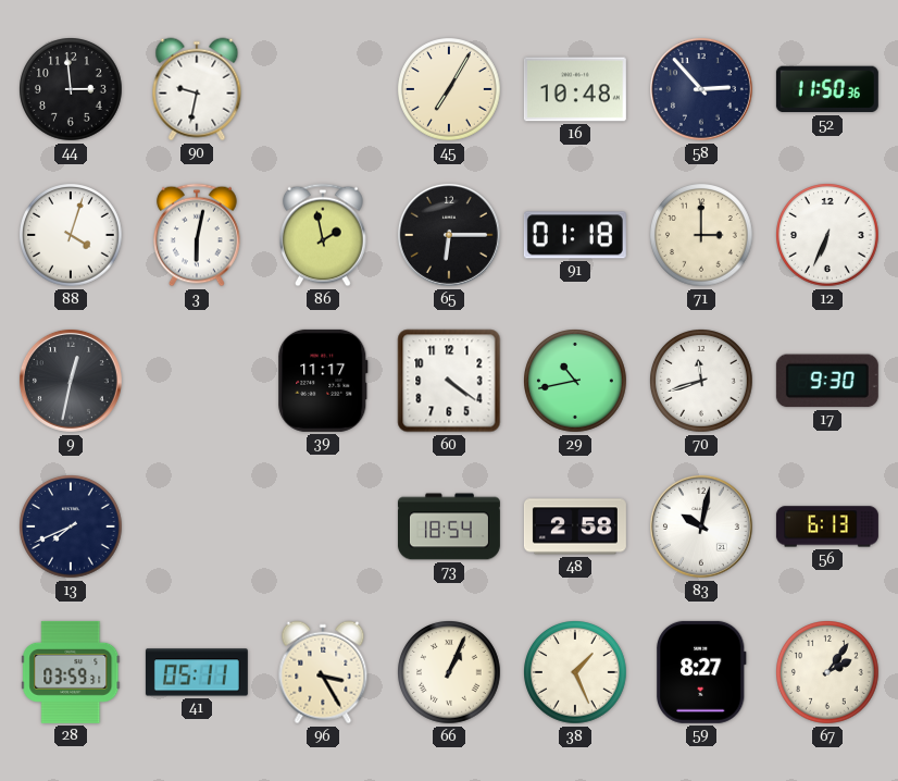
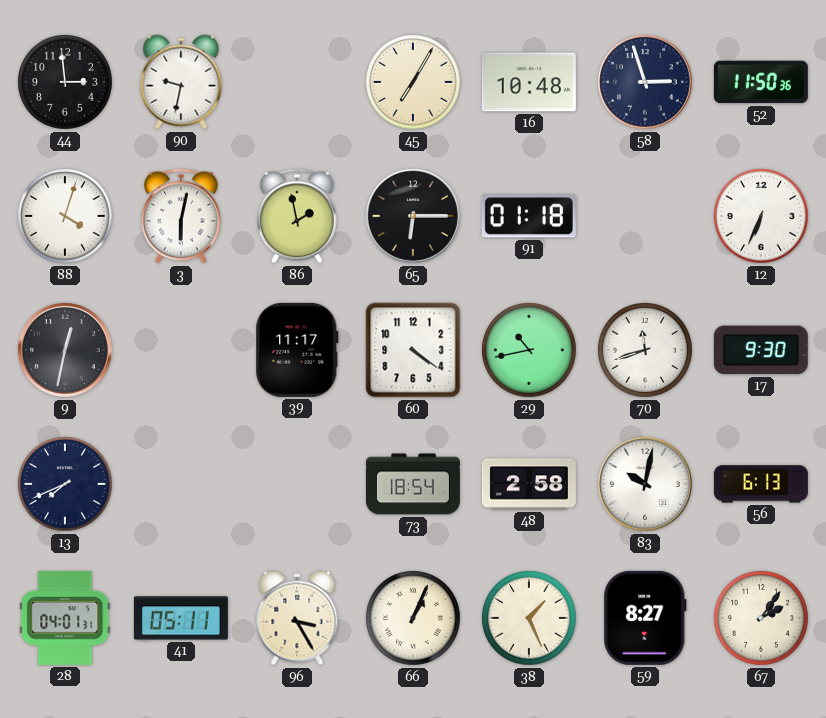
58: 2:53 -> 2:57 (645, 82)
71: 3:00 -> none (702, 236)
28: 03:59 -> 04:01 (65, 618)
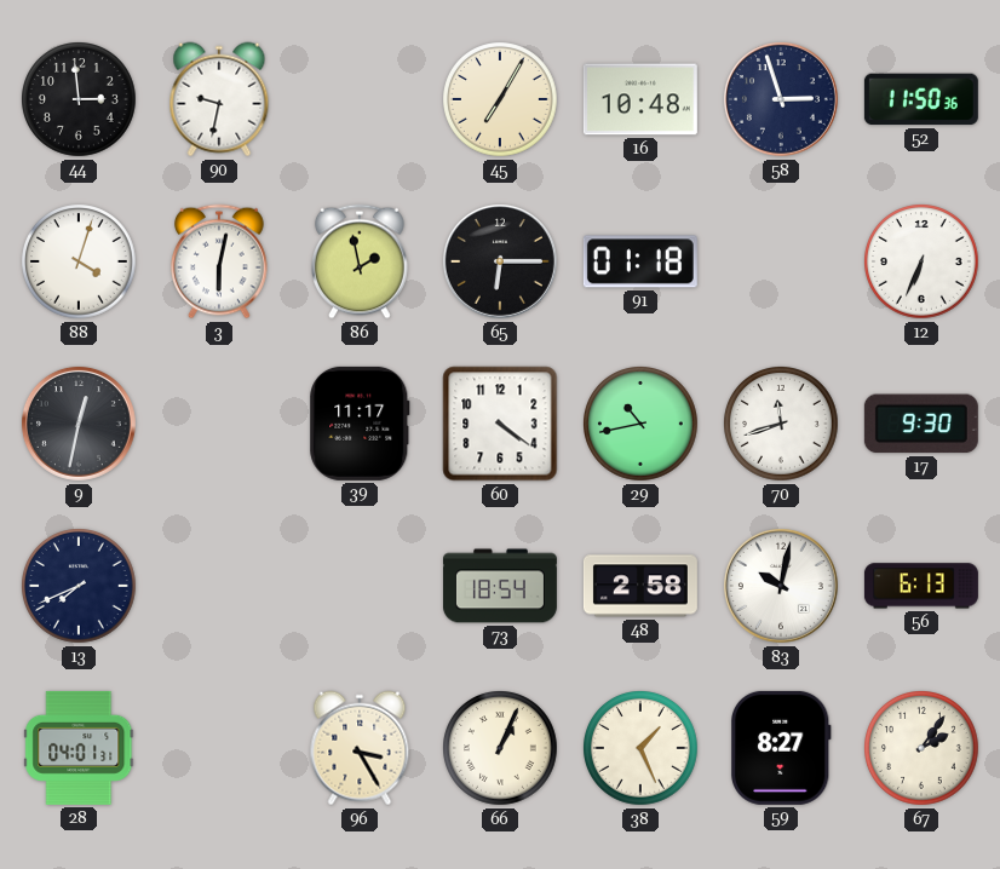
41: 05:11 -> none (181, 618)
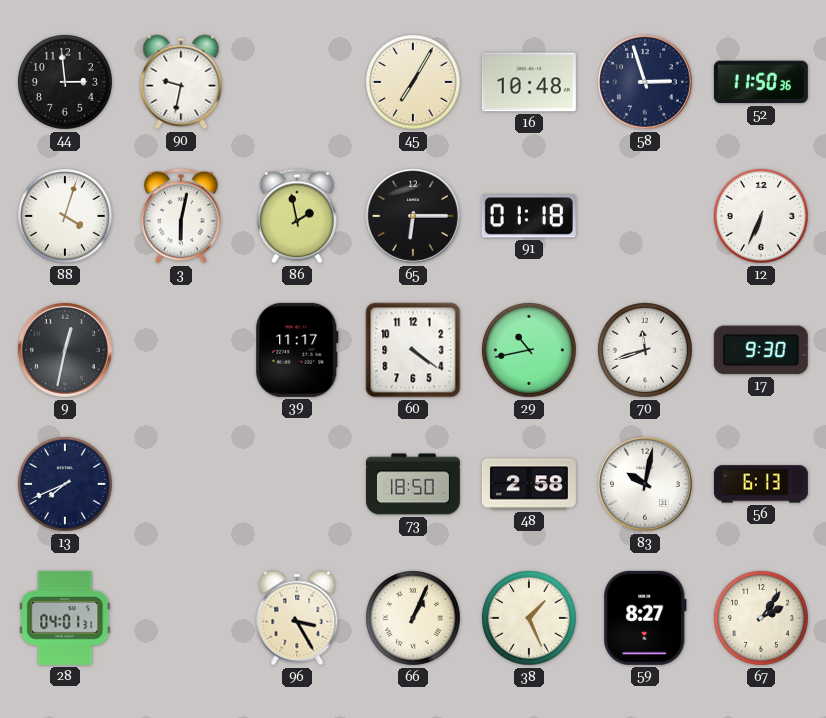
73: 18:54 -> 18:50 (413, 484)
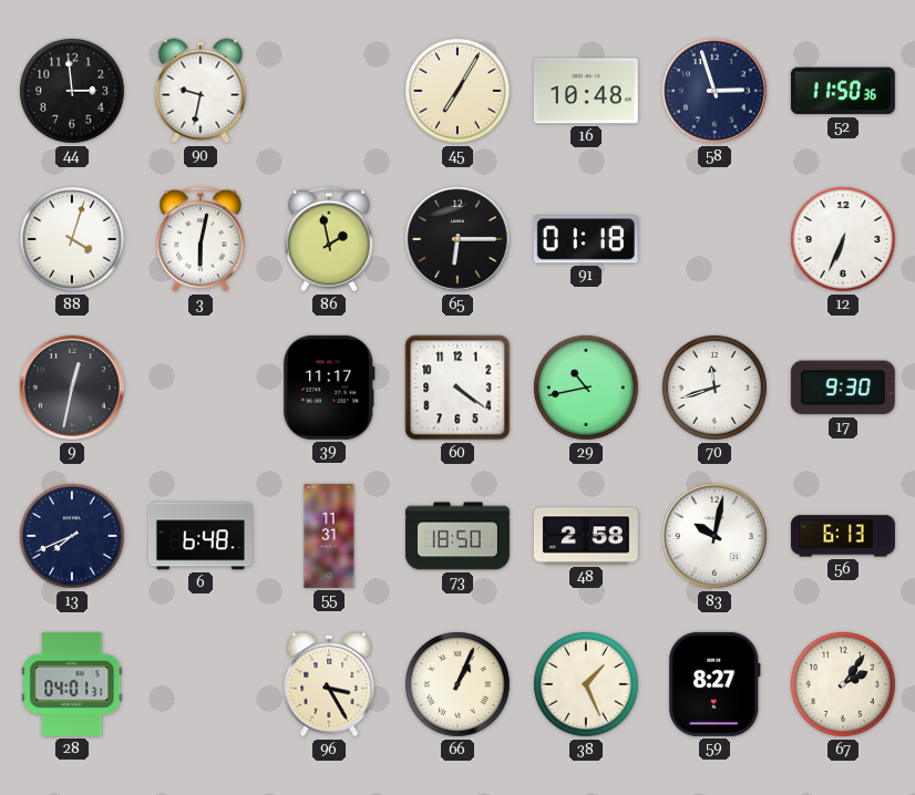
6: none -> 6:48 (201, 536)
55: none -> 11:31 (329, 536)
